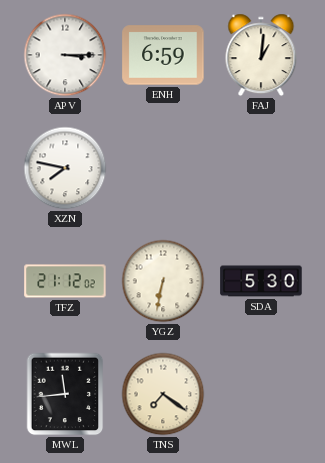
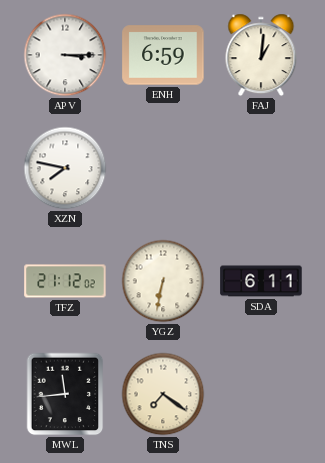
SDA: 5:30 -> 6:11 (261, 281)
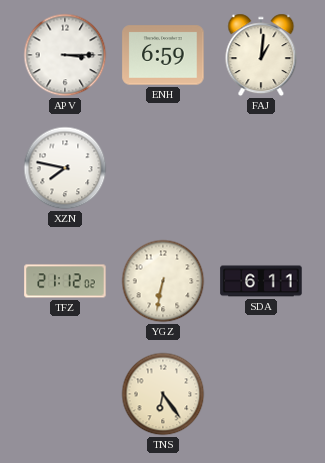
MWL: 11:44 -> none (65, 394)
TNS: 7:21 -> 6:24 (163, 394)
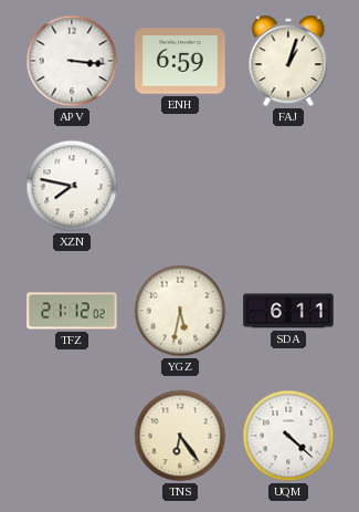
APV: 3:15 -> 3:16 (72, 61)
FAJ: 1:01 -> 1:03 (288, 61)
YGZ: 6:32 -> 5:32 (180, 311)
UQM: none -> 4:22 (288, 436)
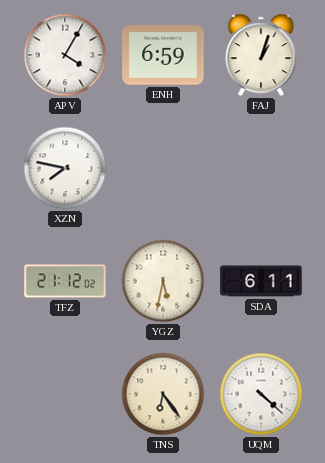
APV: 3:16 -> 4:05 (65, 55)
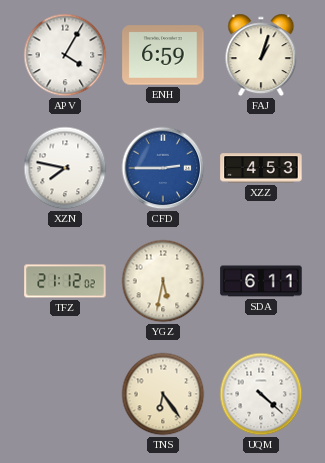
CFD: none -> 2:45 (163, 168)
XZZ: none -> 4:53 (261, 168)
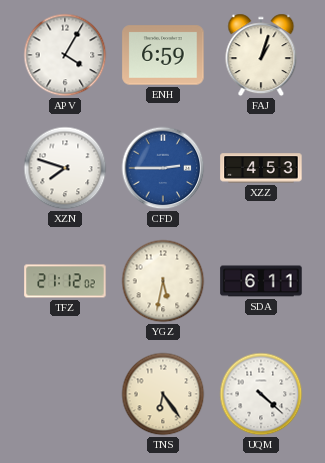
XZN: 7:47 -> 7:48 (65, 168)
